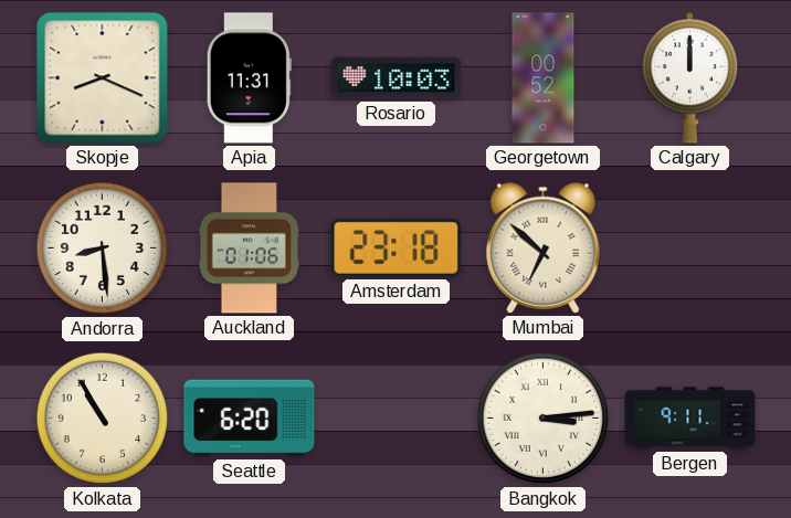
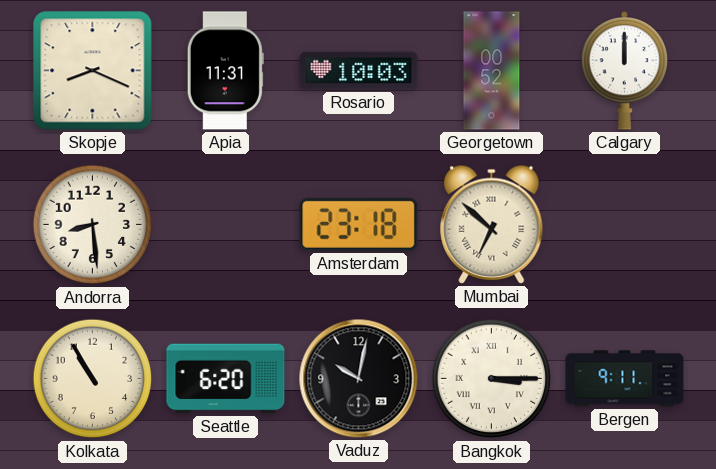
Auckland: 01:06 -> none (249, 249)
Vaduz: none -> 10:02 (359, 379)
Bangkok: 3:14 -> 3:15 (492, 379)
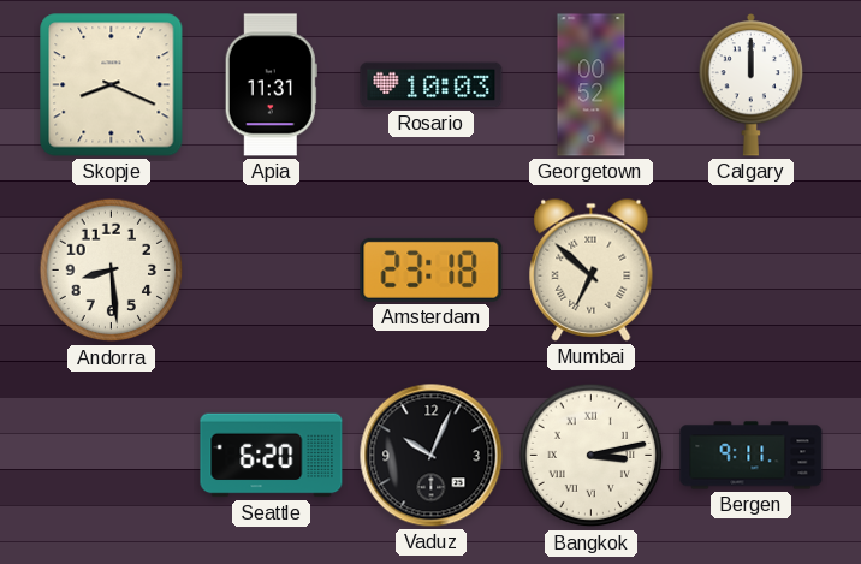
Kolkata: 10:55 -> none (93, 379)
Vaduz: 10:02 -> 10:04 (432, 456)
Bangkok: 3:15 -> 3:13 (592, 456)
